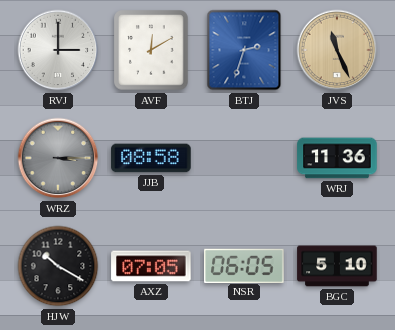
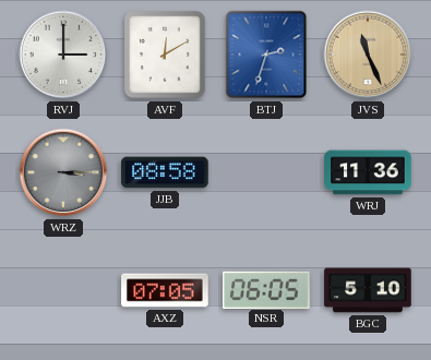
HJW: 10:20 -> none (58, 266)
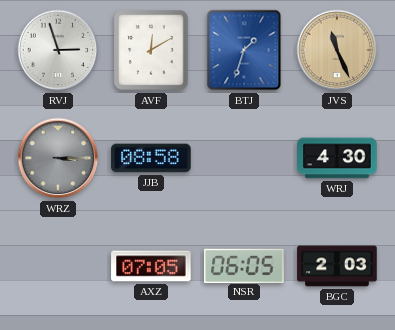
RVJ: 3:00 -> 2:57 (58, 50)
BTJ: 2:33 -> 1:33 (244, 50)
WRJ: 11:36 -> 4:30 (337, 158)
BGC: 5:10 -> 2:03 (337, 266)
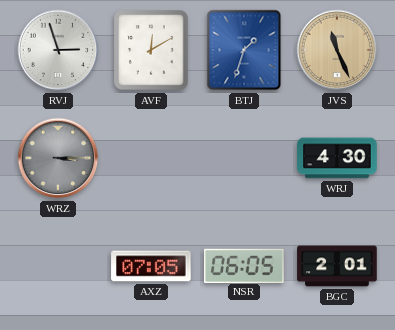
JJB: 08:58 -> none (151, 158)
BGC: 2:03 -> 2:01 (337, 266)
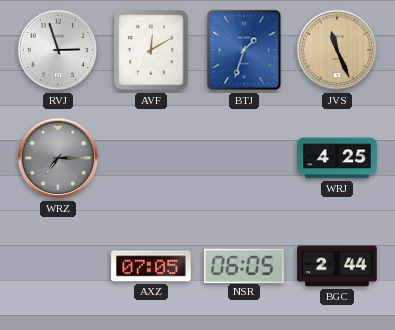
WRZ: 3:15 -> 7:15 (58, 158)
WRJ: 4:30 -> 4:25 (337, 158)
BGC: 2:01 -> 2:44 (337, 266)
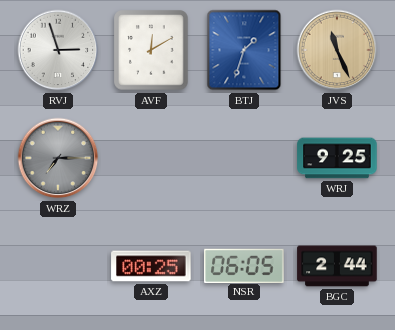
WRJ: 4:25 -> 9:25 (337, 158)
AXZ: 07:05 -> 00:25 (151, 266)
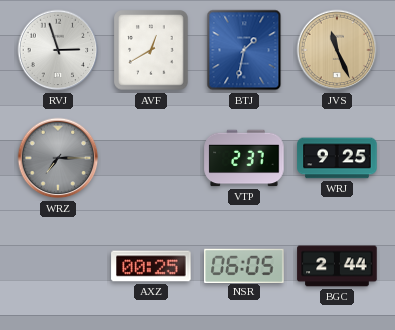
AVF: 12:10 -> 12:40 (151, 50)
BTJ: 1:33 -> 1:32 (244, 50)
VTP: none -> 2:37 (244, 158)
